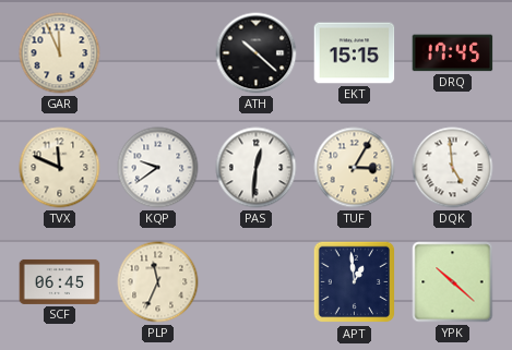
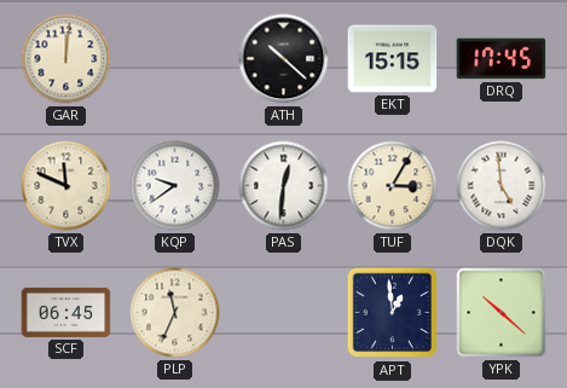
GAR: 11:56 -> 12:01 (66, 59)
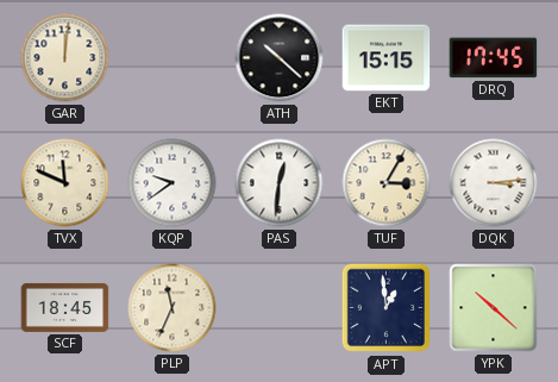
DQK: 4:59 -> 3:14 (494, 183)
SCF: 06:45 -> 18:45 (65, 307)
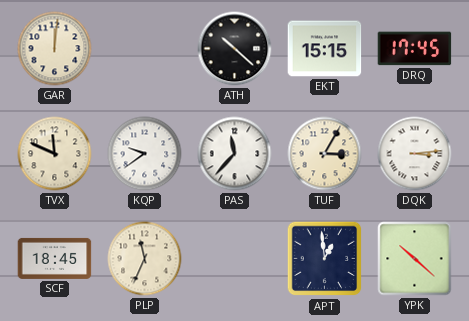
PAS: 12:31 -> 11:37 (235, 154)
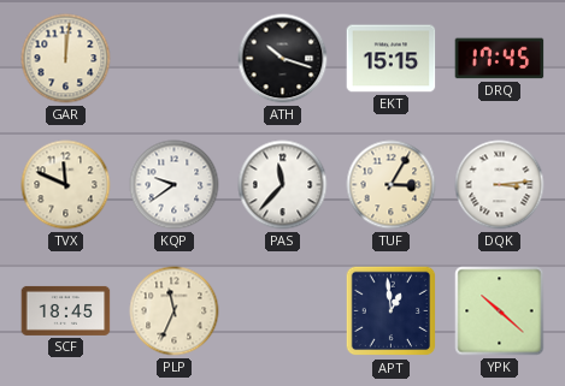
ATH: 10:22 -> 10:18 (283, 59)
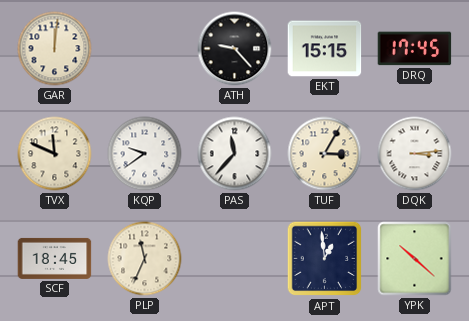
ATH: 10:18 -> 9:23 (235, 49)
